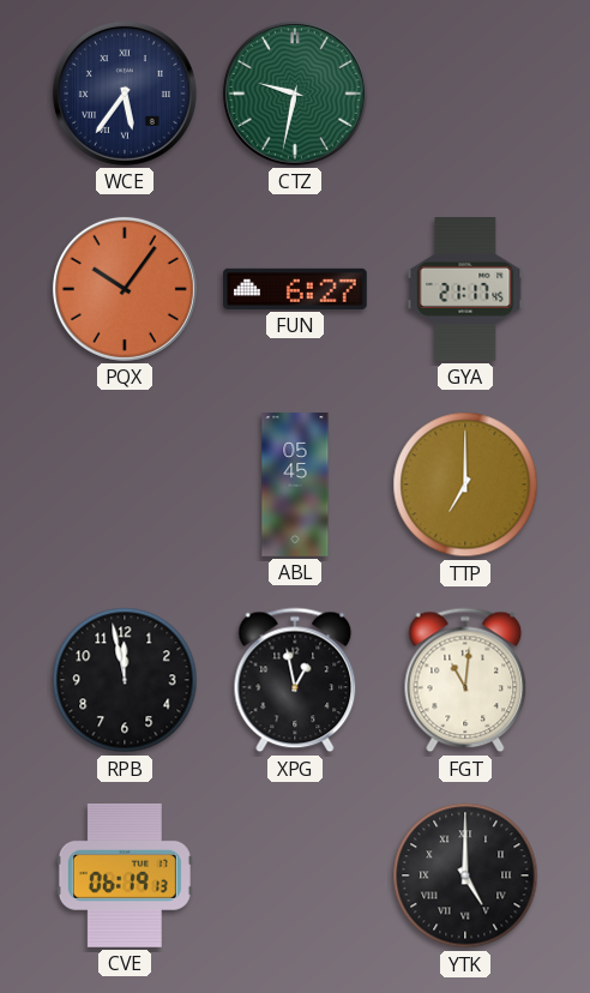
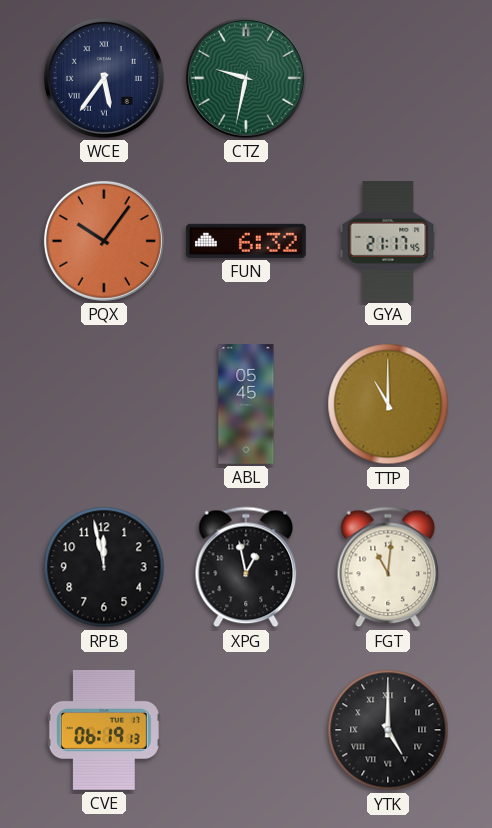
FUN: 6:27 -> 6:32 (247, 241)
TTP: 7:00 -> 11:00 (388, 404)
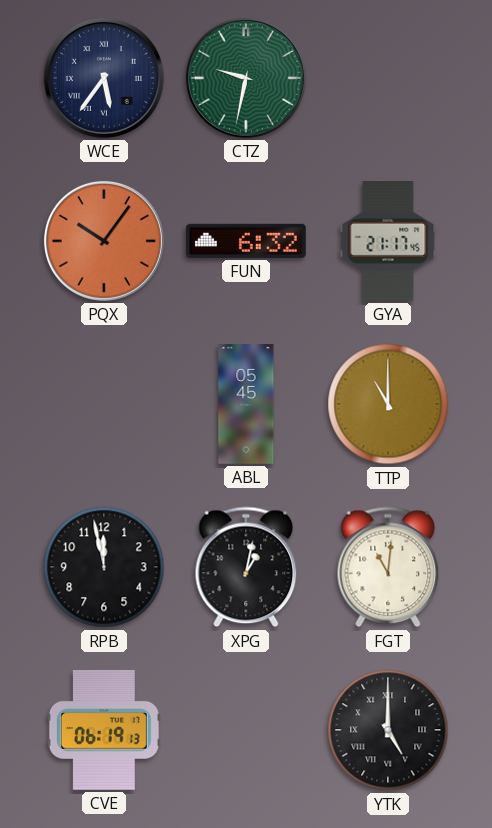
XPG: 12:58 -> 1:02 (246, 567)
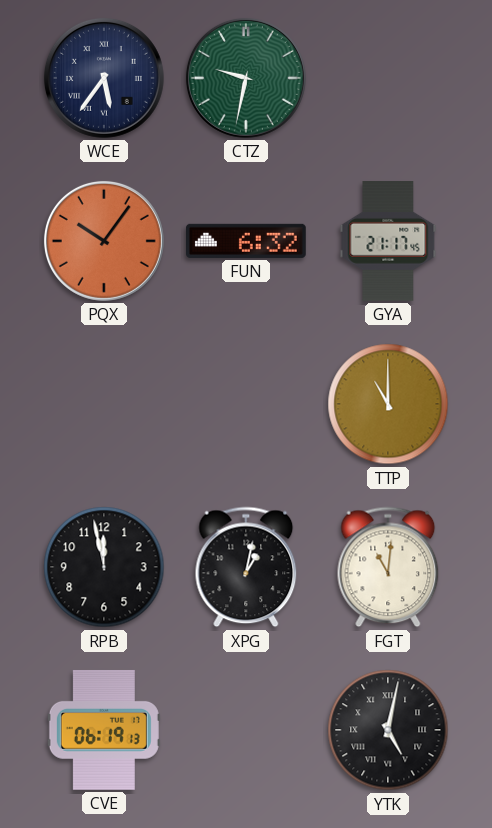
ABL: 05:45 -> none (246, 404)
YTK: 5:00 -> 5:02 (388, 730)
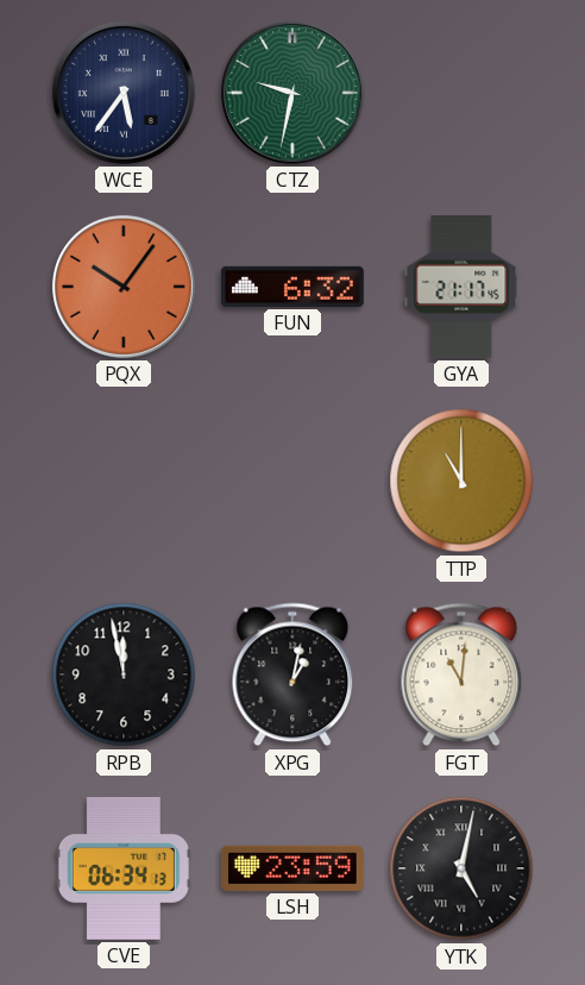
CVE: 06:19 -> 06:34 (124, 868)
LSH: none -> 23:59 (294, 868)
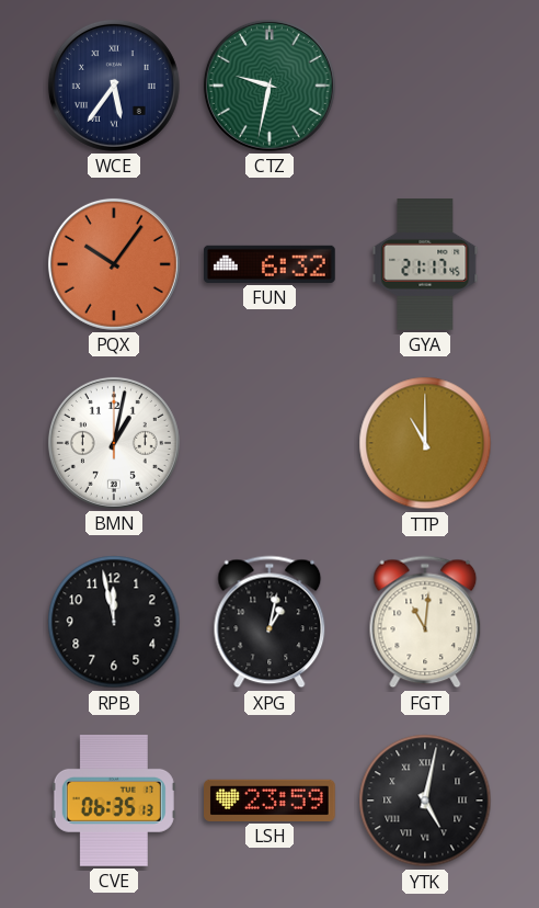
BMN: none -> 1:02 (114, 443)
CVE: 06:34 -> 06:35 (114, 801)
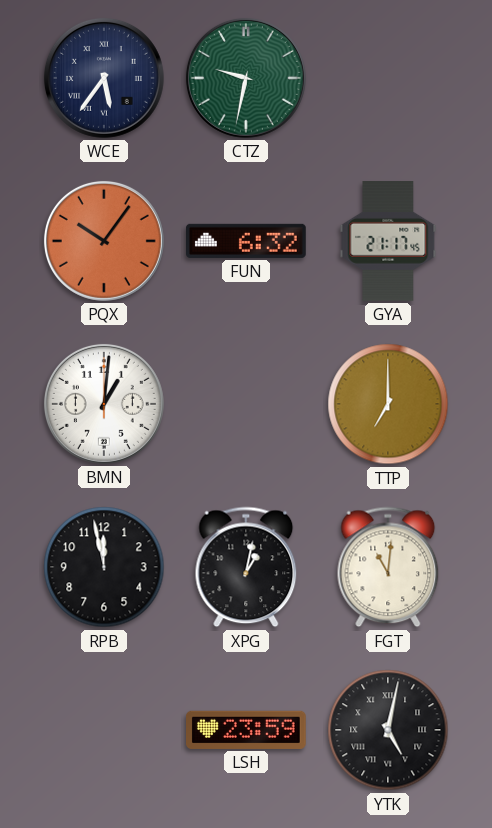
BMN: 1:02 -> 1:01 (104, 404)
TTP: 11:00 -> 7:00 (388, 404)
CVE: 06:35 -> none (114, 801)
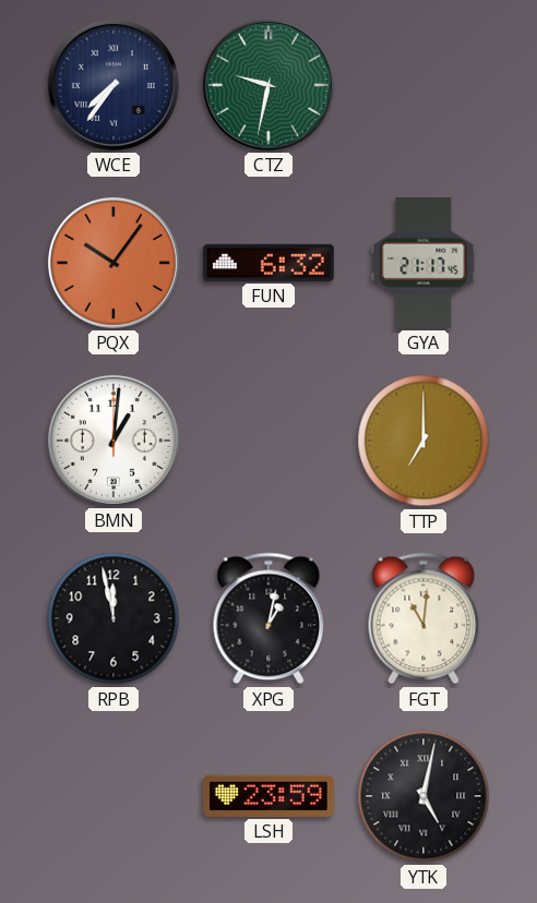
WCE: 5:36 -> 7:36 (114, 85)
